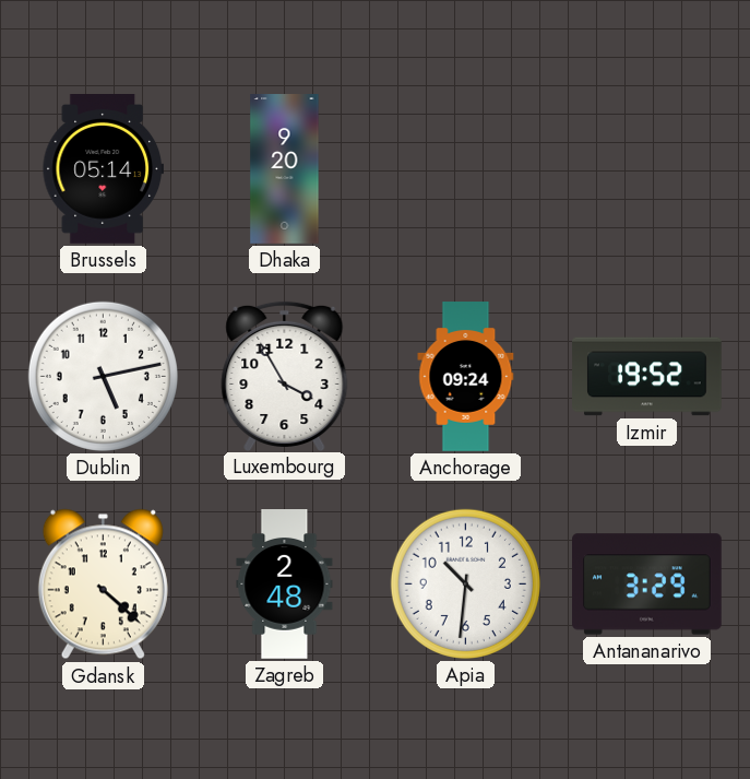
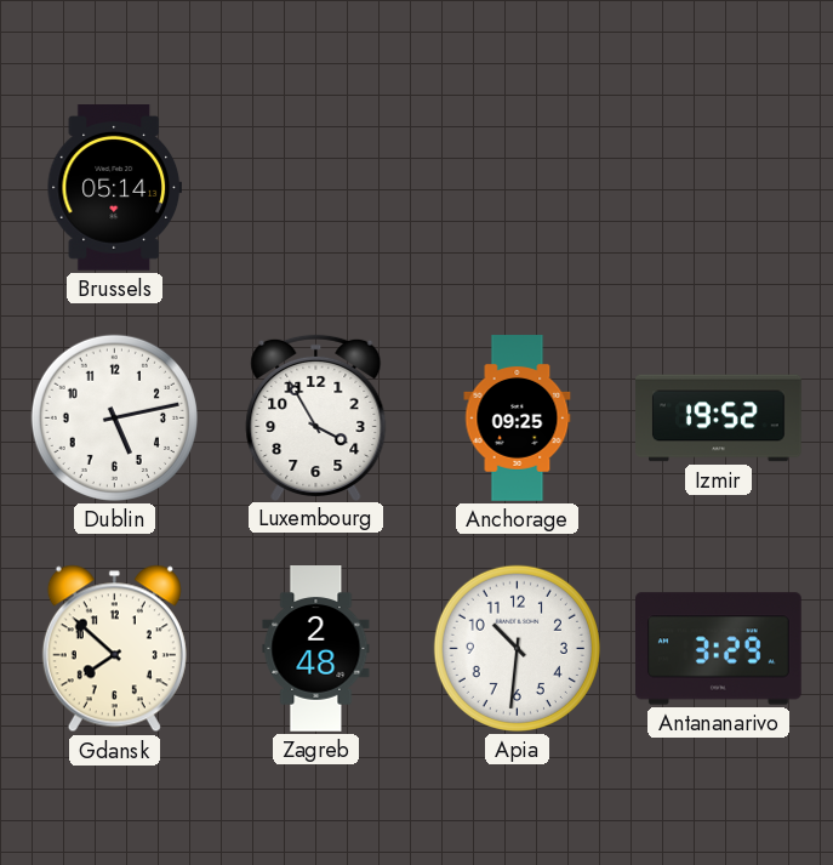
Dhaka: 9:20 -> none (285, 169)
Anchorage: 09:24 -> 09:25 (518, 419)
Gdansk: 4:22 -> 7:52 (114, 649)
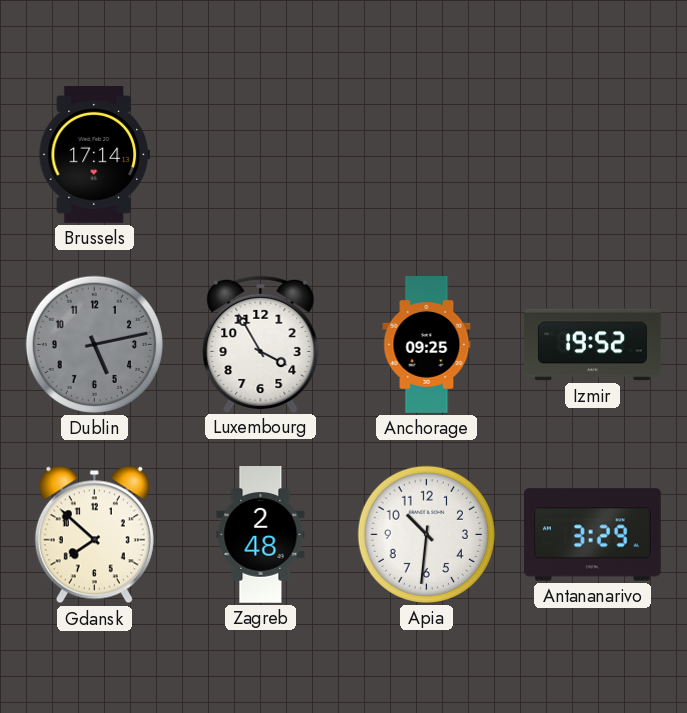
Brussels: 05:14 -> 17:14 (94, 155)
Dublin dial: white -> grey (94, 344)
